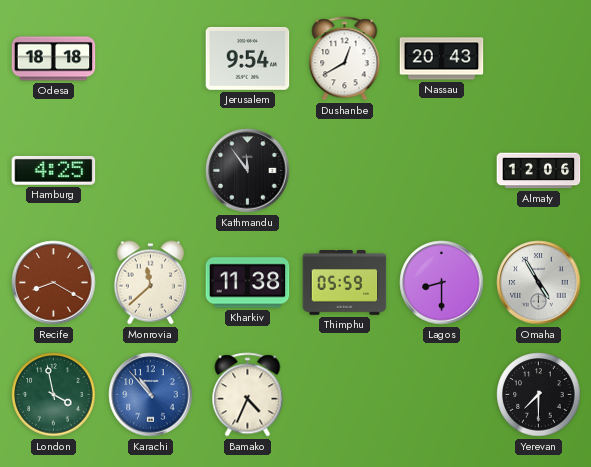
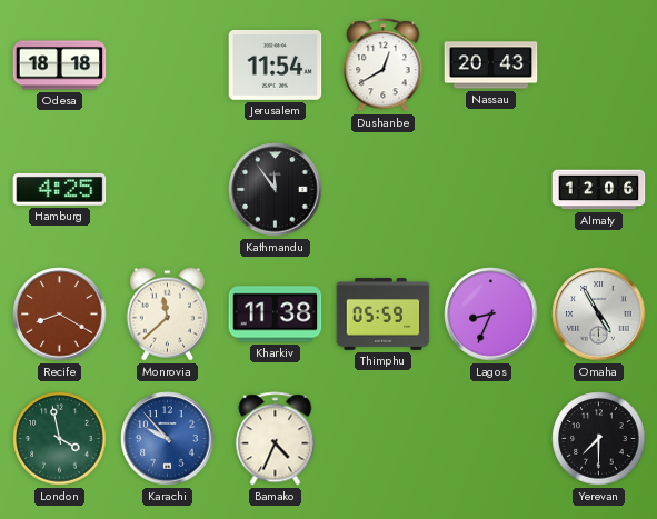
Jerusalem: 9:54 -> 11:54 (276, 64)
Lagos: 8:30 -> 8:34 (491, 315)
Karachi: 10:53 -> 9:53 (168, 439)
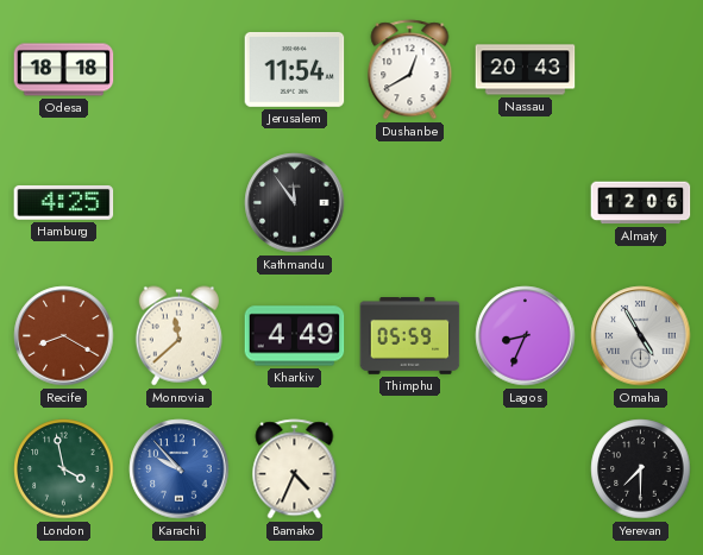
Kharkiv: 11:38 -> 4:49 (295, 336)
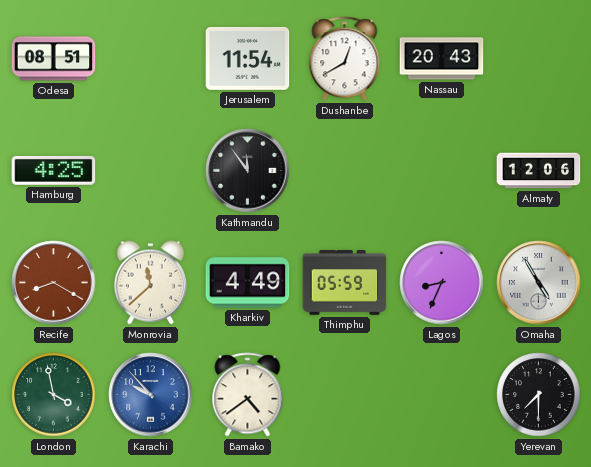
Odesa: 18:18 -> 08:51 (54, 59)
Bamako: 4:34 -> 4:39 (248, 395)
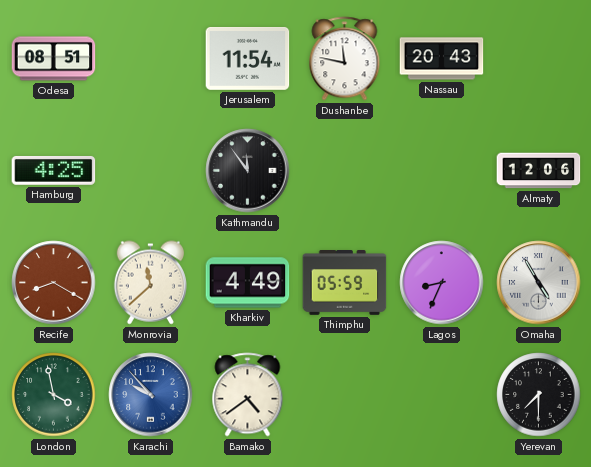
Dushanbe: 12:40 -> 11:47 (345, 59)
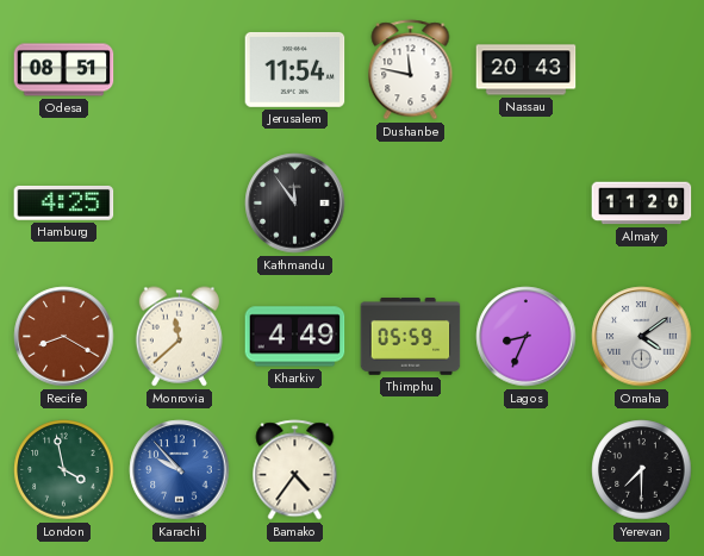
Almaty: 12:06 -> 11:20 (642, 204)
Omaha: 4:55 -> 4:09 (642, 337)
Bamako: 4:39 -> 4:36 (295, 470)
